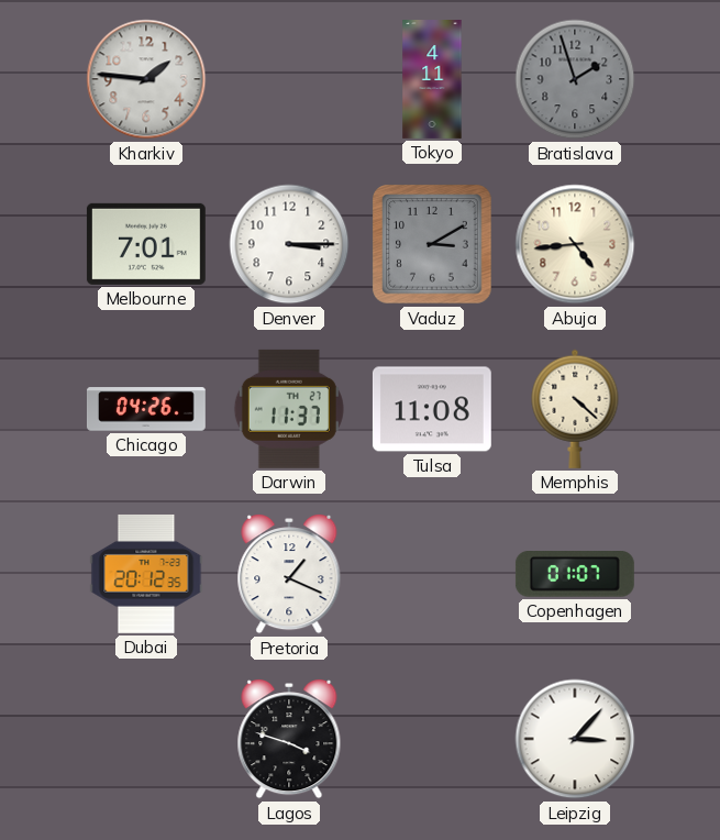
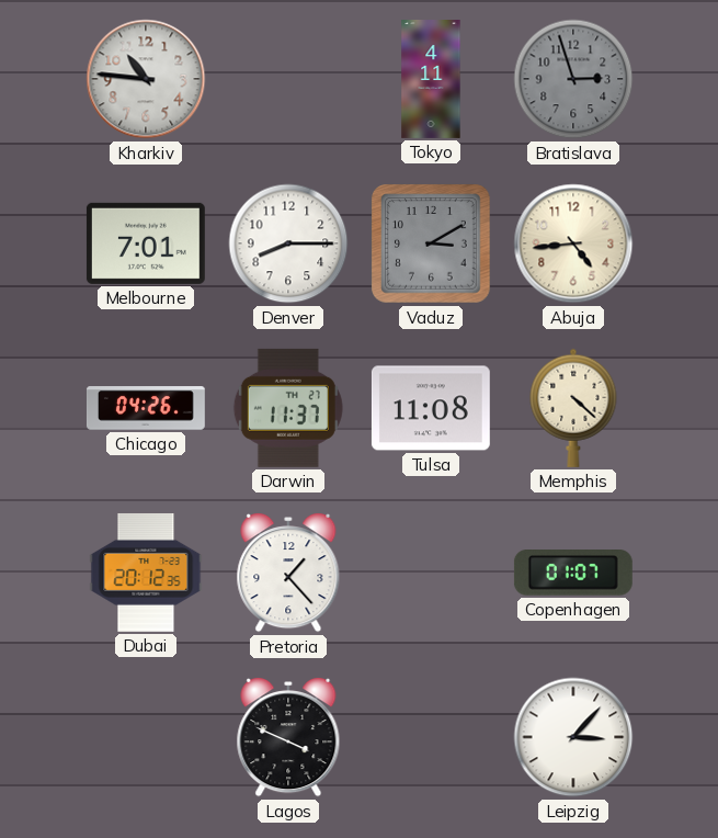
Kharkiv: 1:46 -> 10:46 (146, 79)
Bratislava: 1:57 -> 2:57 (573, 79)
Denver: 3:15 -> 8:15 (288, 244)
Pretoria: 1:19 -> 1:23 (288, 574)
Lagos: 3:48 -> 3:49 (288, 738)
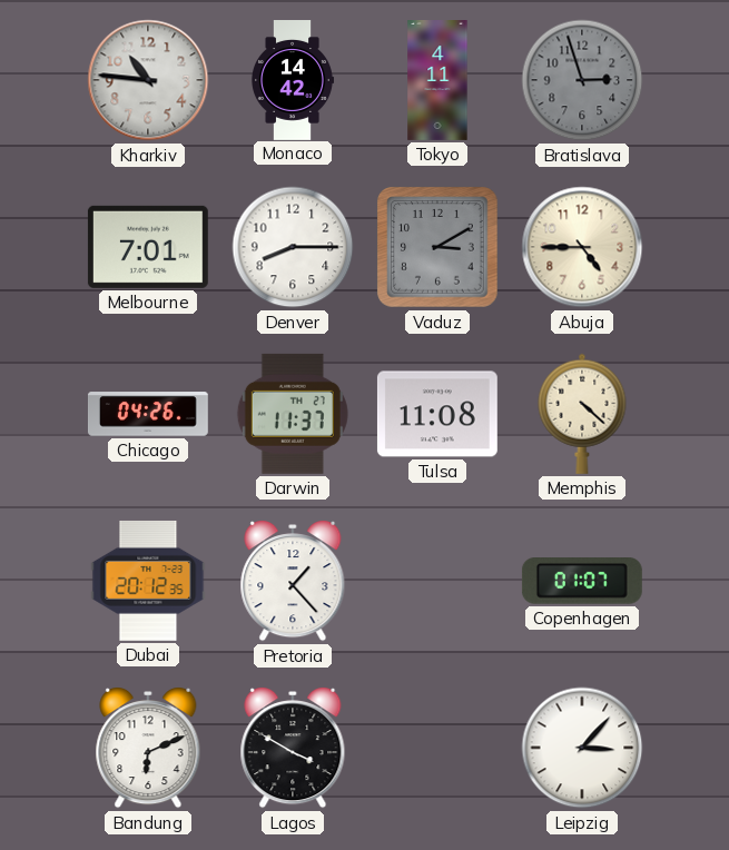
Monaco: none -> 14:42 (293, 80)
Abuja: 4:44 -> 4:45 (582, 247)
Bandung: none -> 6:11 (148, 749)
Lagos: 3:49 -> 3:50 (293, 749)
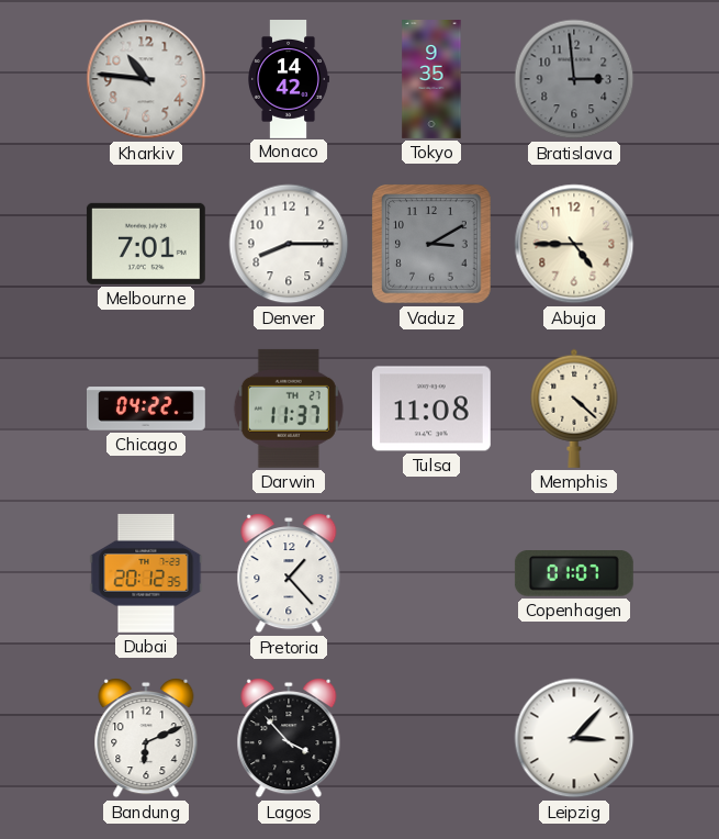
Tokyo: 4:11 -> 9:35 (431, 80)
Bratislava: 2:57 -> 2:59 (574, 79)
Chicago: 04:26 -> 04:22 (146, 409)
Lagos: 3:50 -> 3:53 (289, 739)
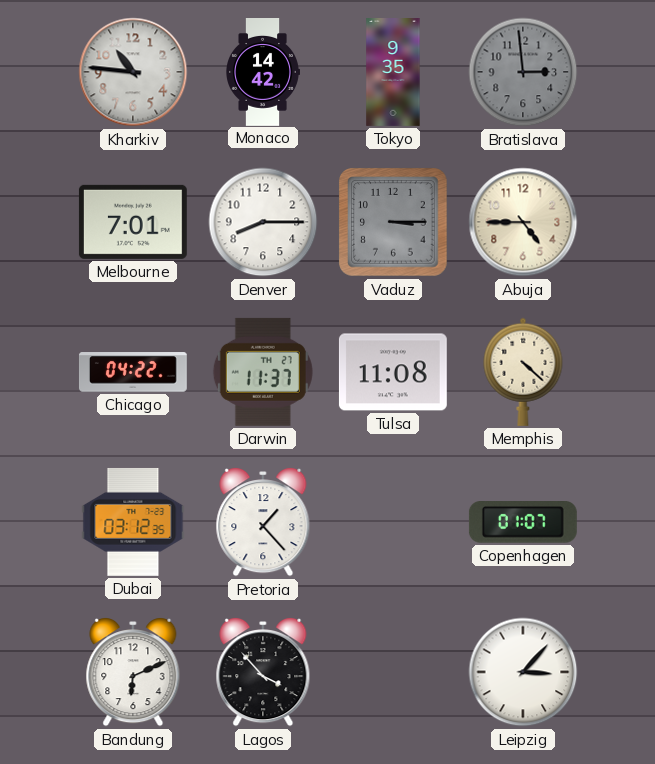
Vaduz: 3:10 -> 3:15 (393, 222)
Dubai: 20:12 -> 03:12 (133, 522)
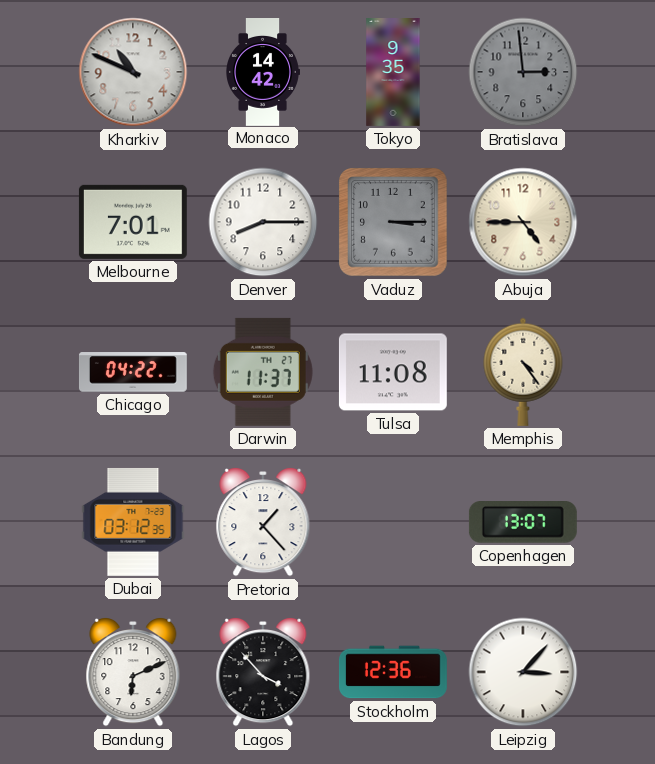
Kharkiv: 10:46 -> 10:49 (133, 72)
Memphis: 4:22 -> 4:24 (523, 372)
Copenhagen: 01:07 -> 13:07 (523, 522)
Stockholm: none -> 12:36 (393, 672)
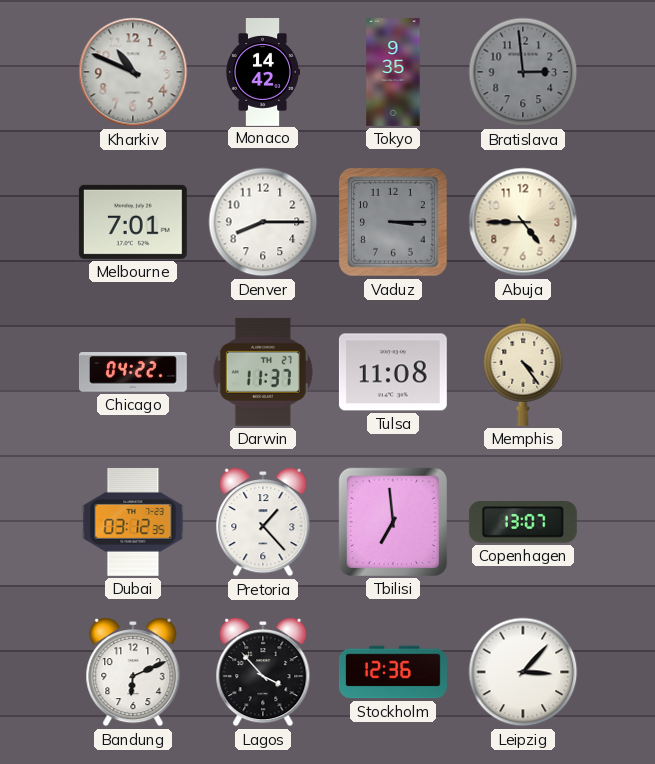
Tbilisi: none -> 6:59 (393, 522)
